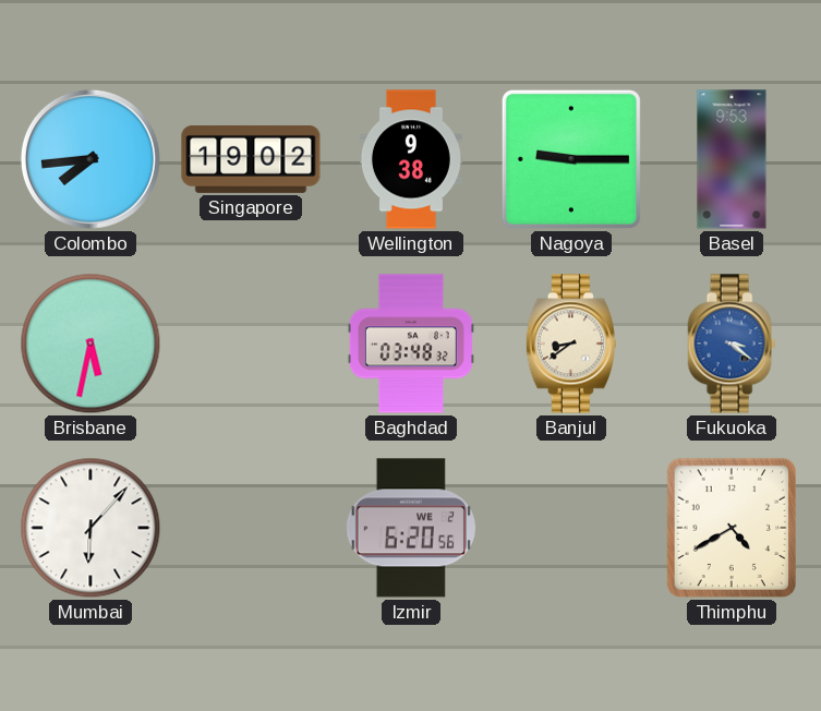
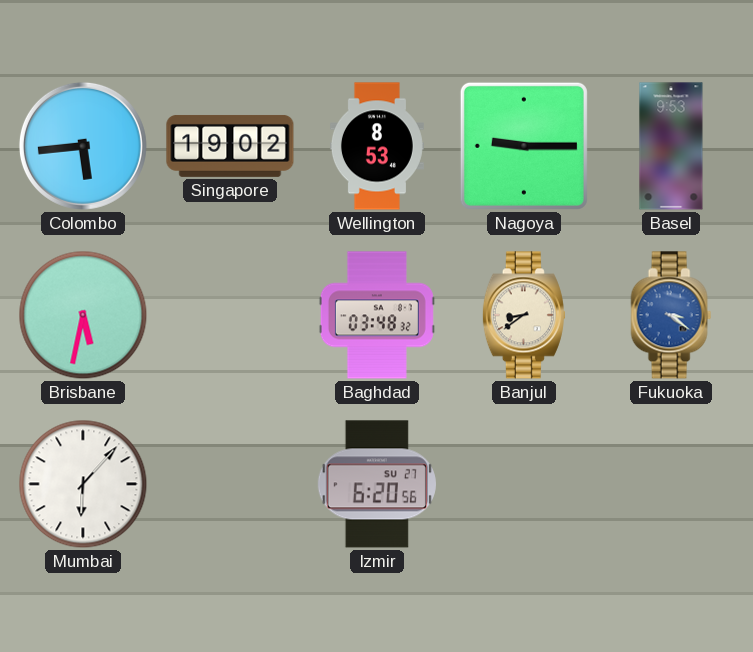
Colombo: 7:44 -> 5:44 (83, 146)
Wellington: 9:38 -> 8:53 (377, 146)
Izmir date: WE 2 -> SU 27 (377, 484)
Thimphu: 4:40 -> none (731, 528)
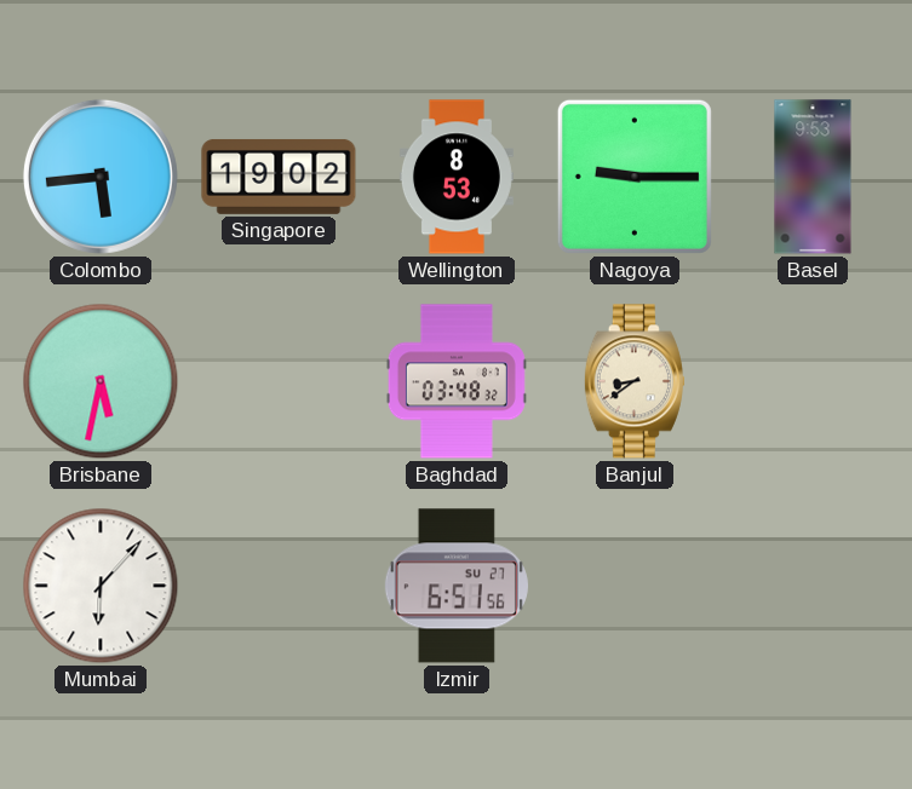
Fukuoka: 3:21 -> none (671, 315)
Izmir: 6:20 -> 6:51 (457, 586)
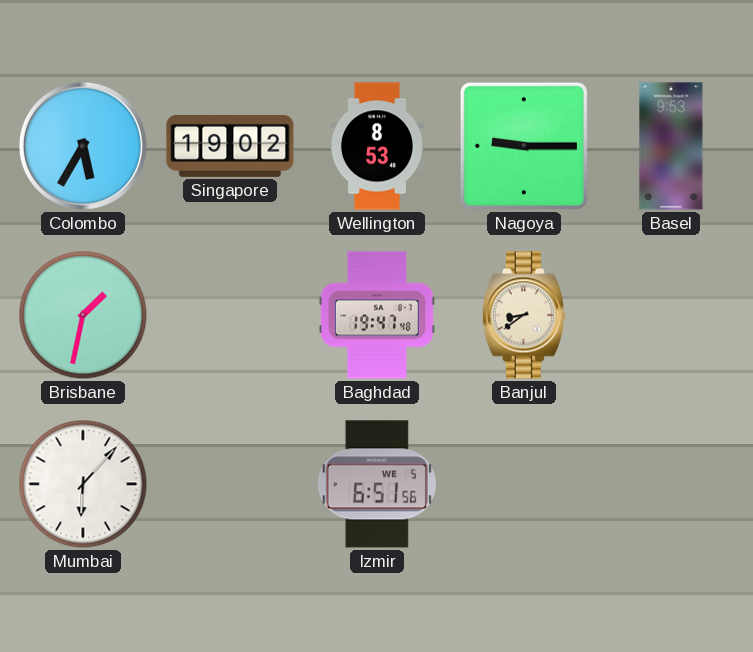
Colombo: 5:44 -> 5:35 (83, 146)
Brisbane: 5:32 -> 1:32 (83, 315)
Baghdad: 03:48 -> 19:47 (377, 315)
Izmir date: SU 27 -> WE 5 (377, 484)
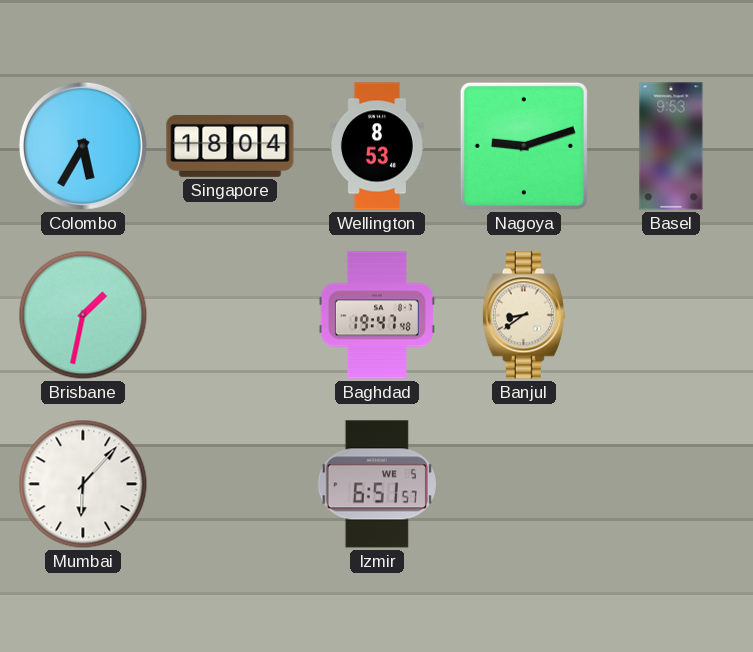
Singapore: 19:02 -> 18:04 (230, 146)
Nagoya: 9:15 -> 9:12 (524, 146)
Izmir: 6:51:56 -> 6:51:57 (377, 484)
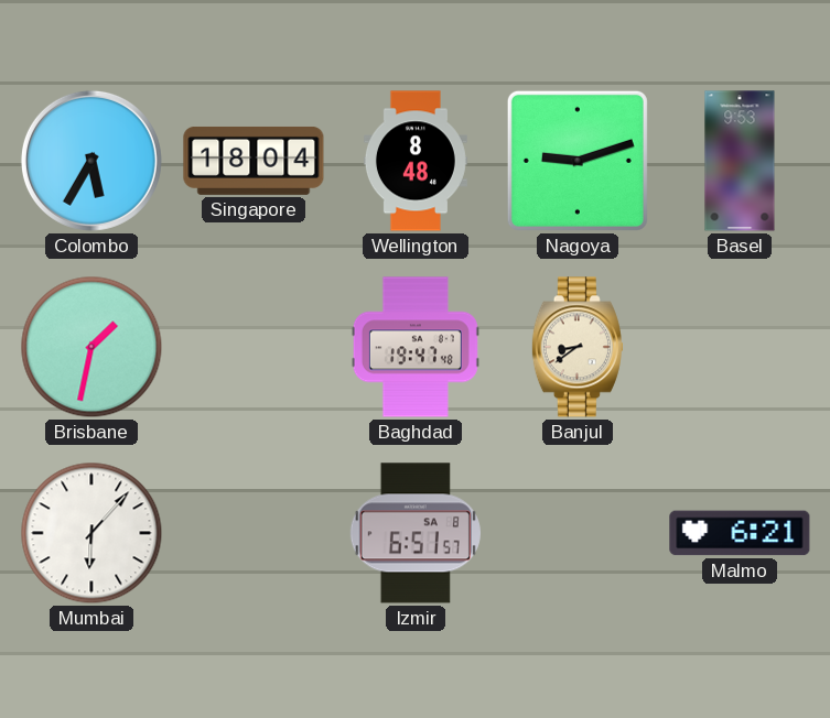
Wellington: 8:53 -> 8:48 (416, 161)
Izmir date: WE 5 -> SA 8 (416, 533)
Malmo: none -> 6:21 (740, 533)
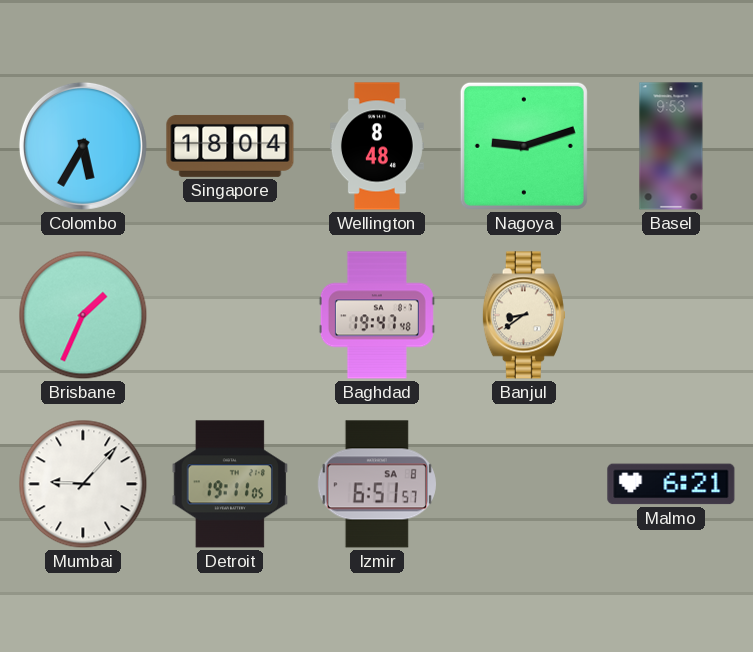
Brisbane: 1:32 -> 1:34 (83, 315)
Mumbai: 6:07 -> 9:07 (83, 484)
Detroit: none -> 19:11 (230, 484)
